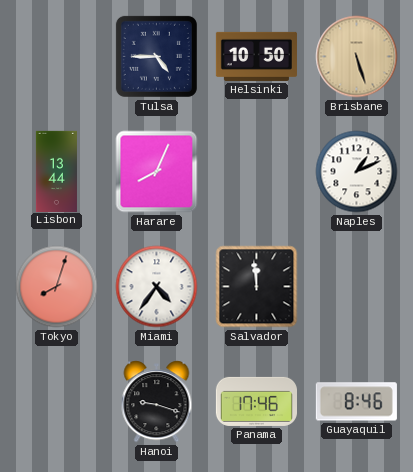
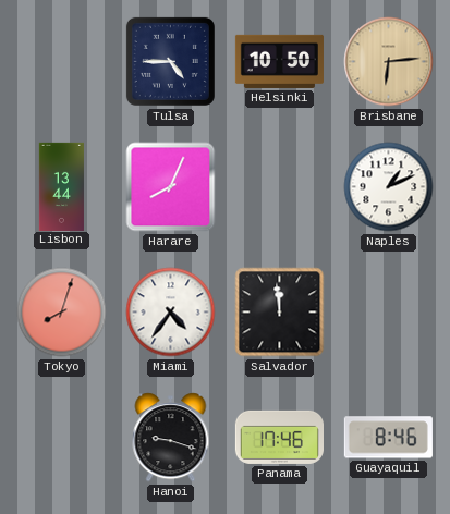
Brisbane: 5:27 -> 6:14 (389, 62)
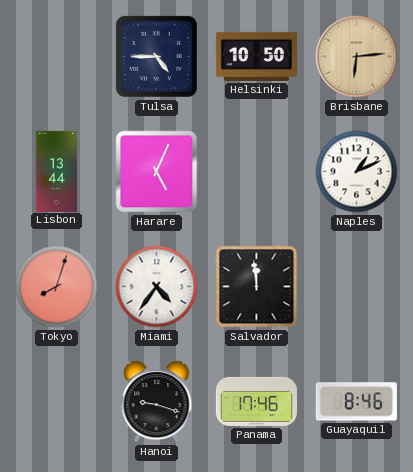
Harare: 8:04 -> 5:04 (157, 172)
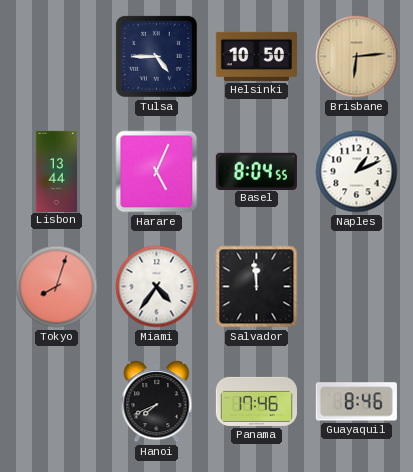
Basel: none -> 8:04 (256, 171)
Hanoi: 9:18 -> 7:41 (157, 402)
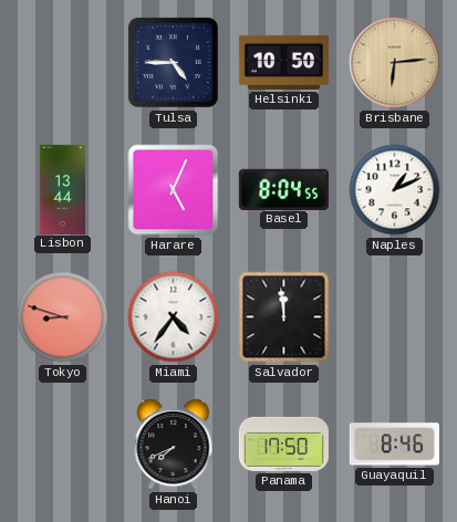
Tokyo: 8:03 -> 8:48 (63, 317)
Panama: 17:46 -> 17:50 (283, 443)
